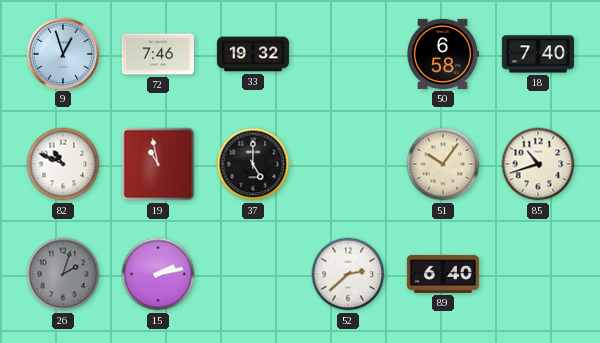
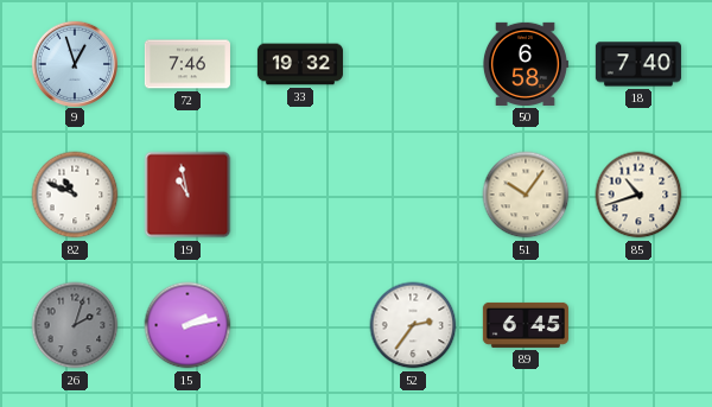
37: 5:00 -> none (253, 164)
52: 2:38 -> 2:36 (413, 325)
89: 6:40 -> 6:45 (526, 325)
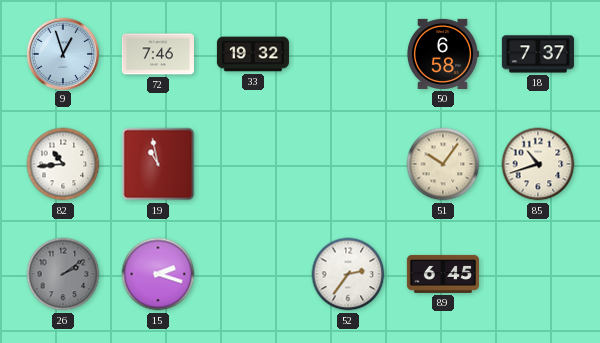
18: 7:40 -> 7:37 (538, 54)
82: 10:49 -> 10:44 (63, 164)
26: 2:03 -> 2:09 (63, 274)
15: 2:13 -> 2:18 (158, 274)
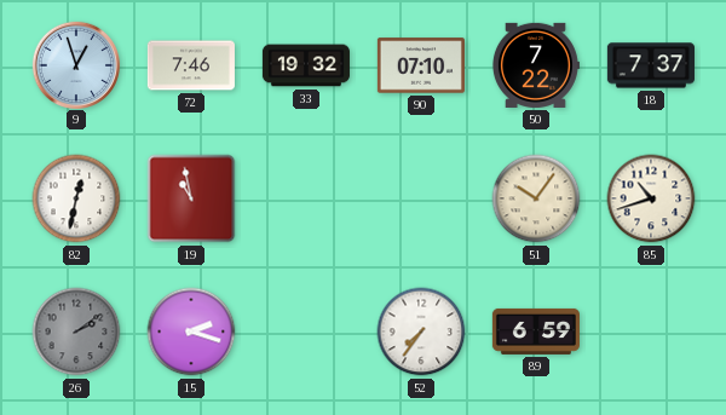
90: none -> 07:10 (421, 65)
50: 6:58 -> 7:22 (535, 65)
82: 10:44 -> 12:32 (76, 198)
52: 2:36 -> 7:36 (421, 332)
89: 6:45 -> 6:59 (536, 332)
